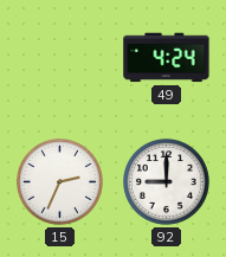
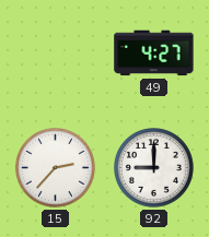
49: 4:24 -> 4:27 (154, 54)
15: 2:34 -> 2:37 (55, 167)
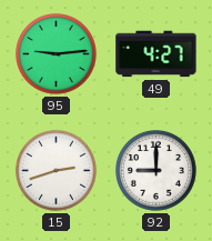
95: none -> 9:14 (55, 53)
15: 2:37 -> 2:42 (55, 170)
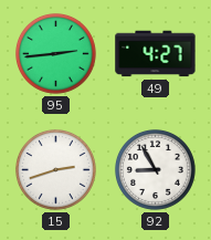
95: 9:14 -> 2:44 (55, 53)
92: 9:00 -> 8:55 (155, 169)
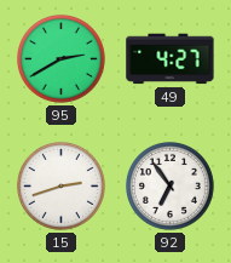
95: 2:44 -> 2:40 (60, 58)
92: 8:55 -> 6:54 (169, 185)
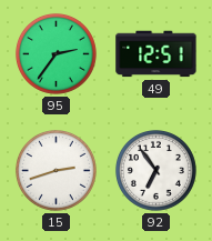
95: 2:40 -> 2:36 (55, 53)
49: 4:27 -> 12:51 (157, 54)
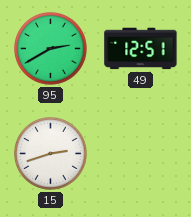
95: 2:36 -> 2:40 (50, 48)
92: 6:54 -> none (155, 170)
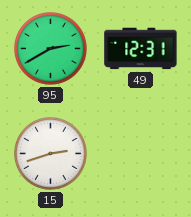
49: 12:51 -> 12:31 (141, 49)
